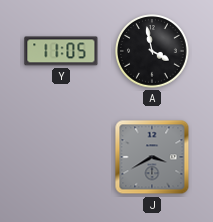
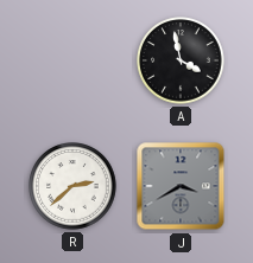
Y: 11:05 -> none (61, 51)
R: none -> 2:38 (72, 186)
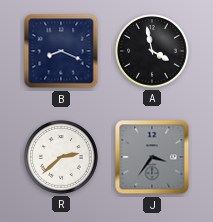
B: none -> 8:19 (61, 51)
J: 3:40 -> 3:36 (152, 157)
